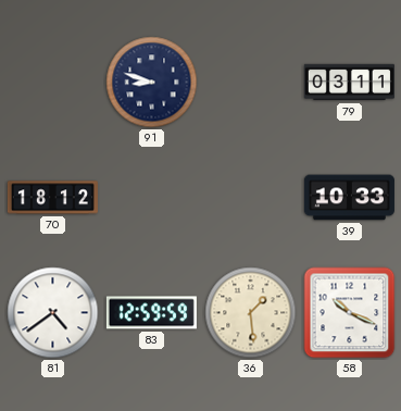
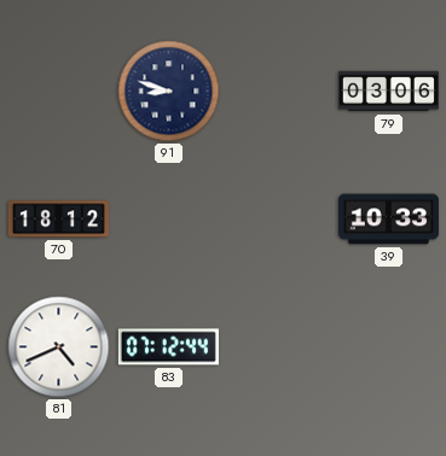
79: 03:11 -> 03:06 (388, 92)
81: 4:39 -> 4:41 (59, 347)
83: 12:59 -> 07:12 (168, 347)
36: 1:29 -> none (251, 313)
58: 10:19 -> none (350, 313)
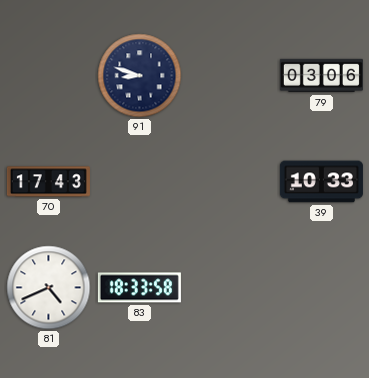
70: 18:12 -> 17:43 (48, 182)
83: 07:12 -> 18:33 (139, 288)
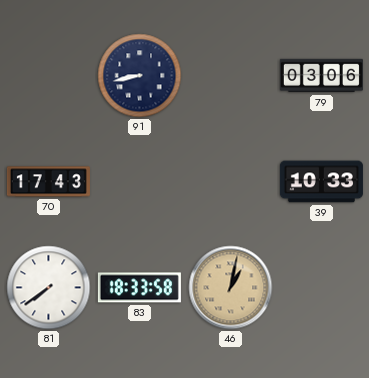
91: 8:48 -> 8:43 (140, 76)
81: 4:41 -> 7:39 (49, 288)
46: none -> 1:02 (231, 288)
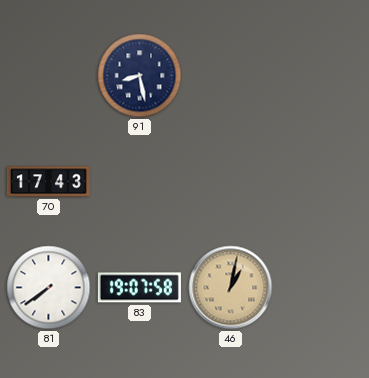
91: 8:43 -> 8:28 (140, 76)
79: 03:06 -> none (321, 76)
39: 10:33 -> none (321, 182)
83: 18:33 -> 19:07 (139, 288)
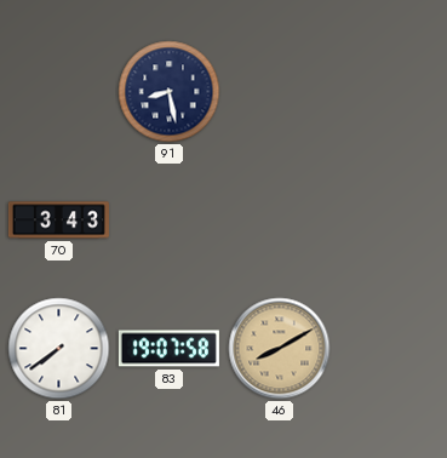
70: 17:43 -> 3:43 (58, 221)
46: 1:02 -> 8:10 (280, 349)
